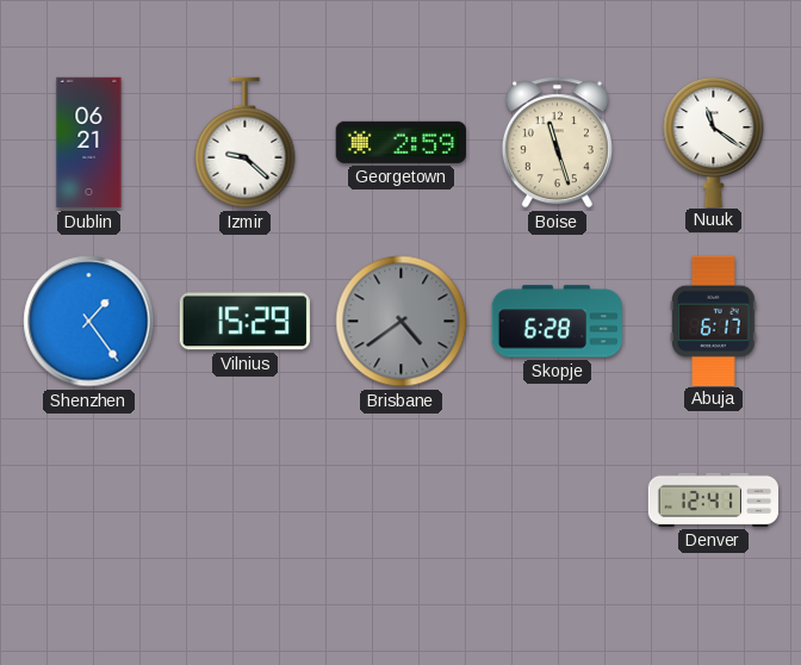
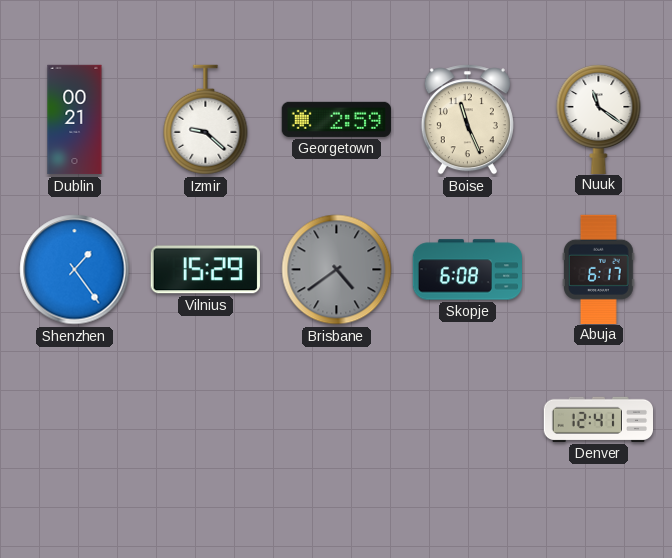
Dublin: 06:21 -> 00:21 (75, 120)
Boise: 11:27 -> 11:26 (467, 120)
Skopje: 6:28 -> 6:08 (467, 270)
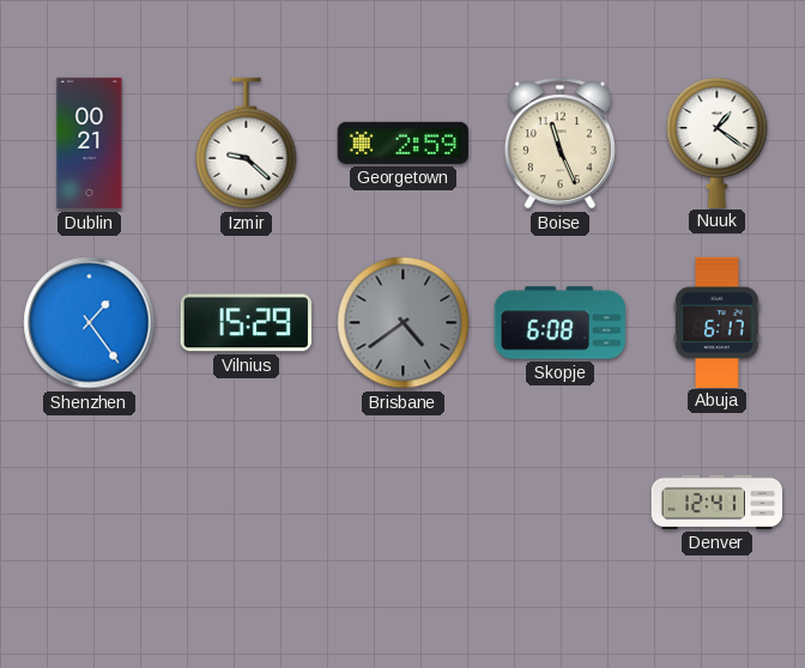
Nuuk: 11:21 -> 1:21 (718, 141)
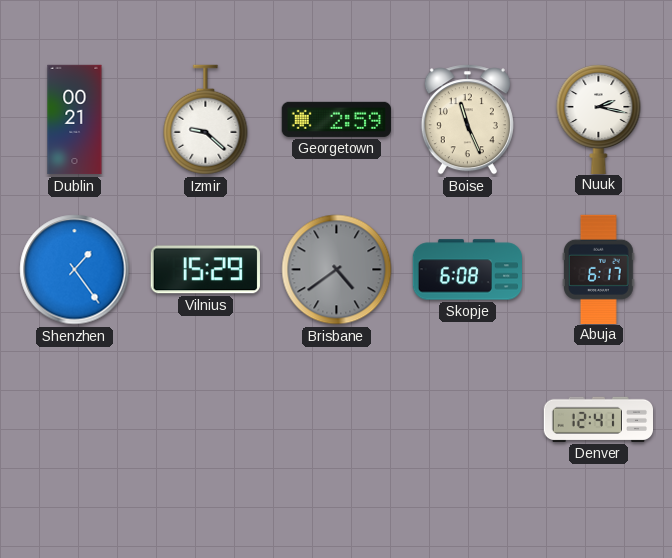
Nuuk: 1:21 -> 2:17 (599, 118)
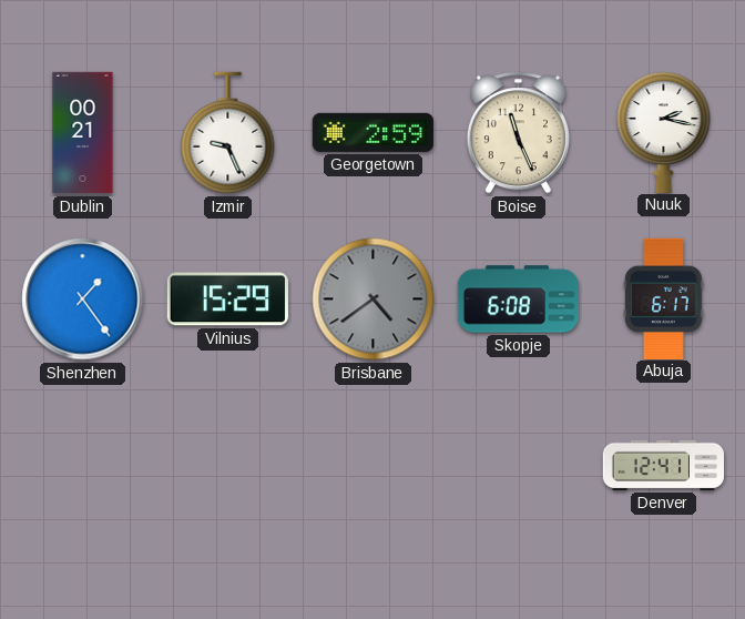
Izmir: 9:22 -> 9:26 (228, 133)
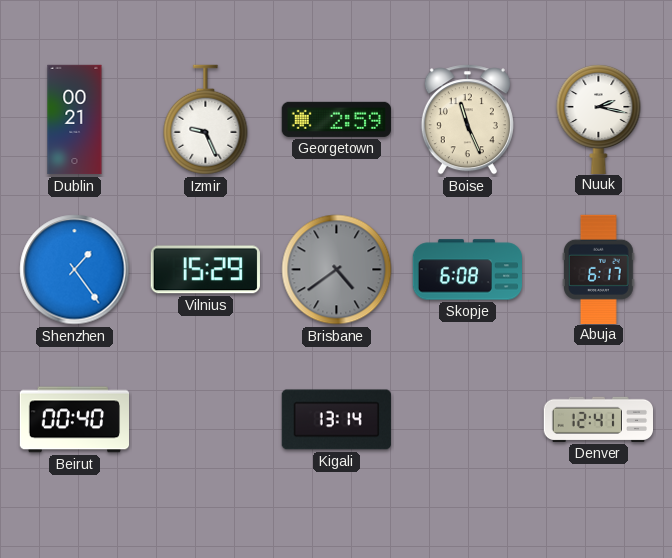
Beirut: none -> 00:40 (74, 420)
Kigali: none -> 13:14 (336, 420)
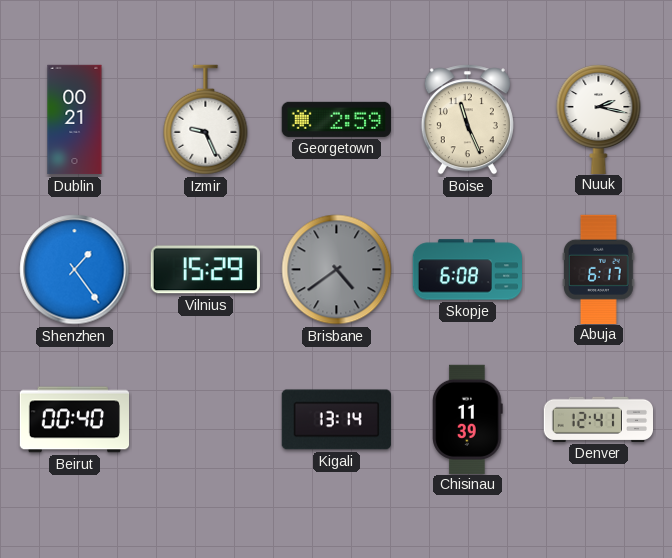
Chisinau: none -> 11:39 (468, 419)
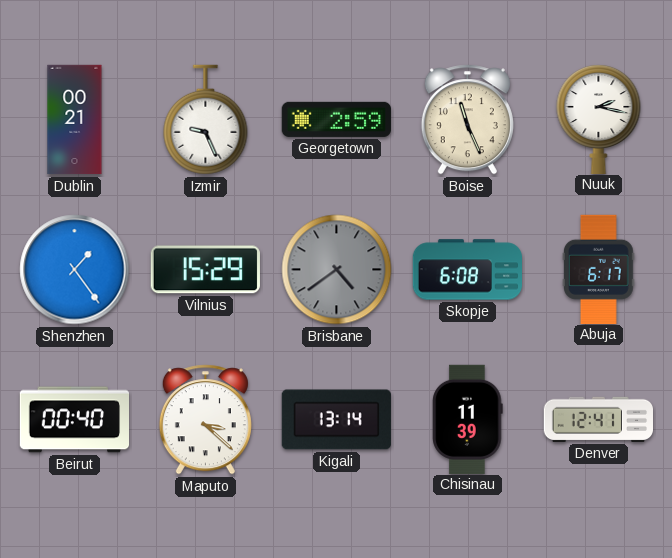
Maputo: none -> 3:22 (205, 420)
